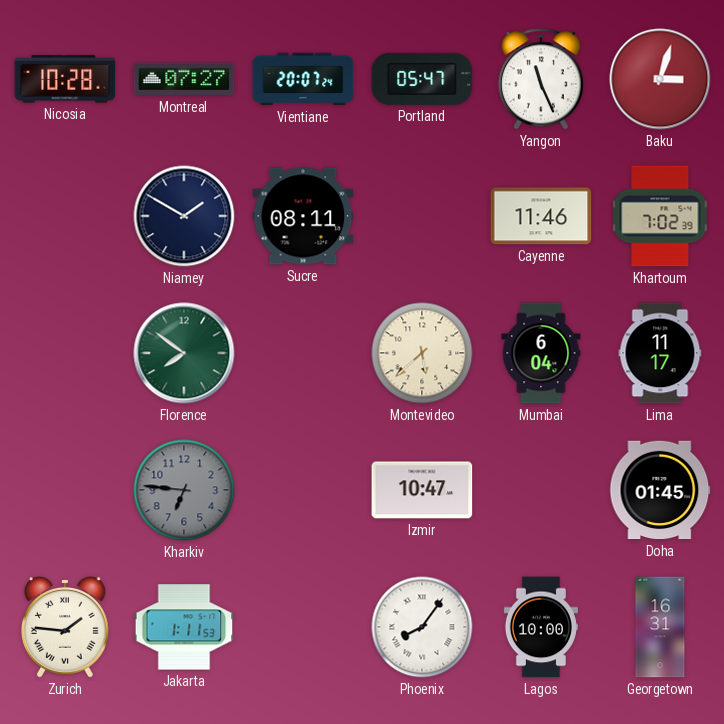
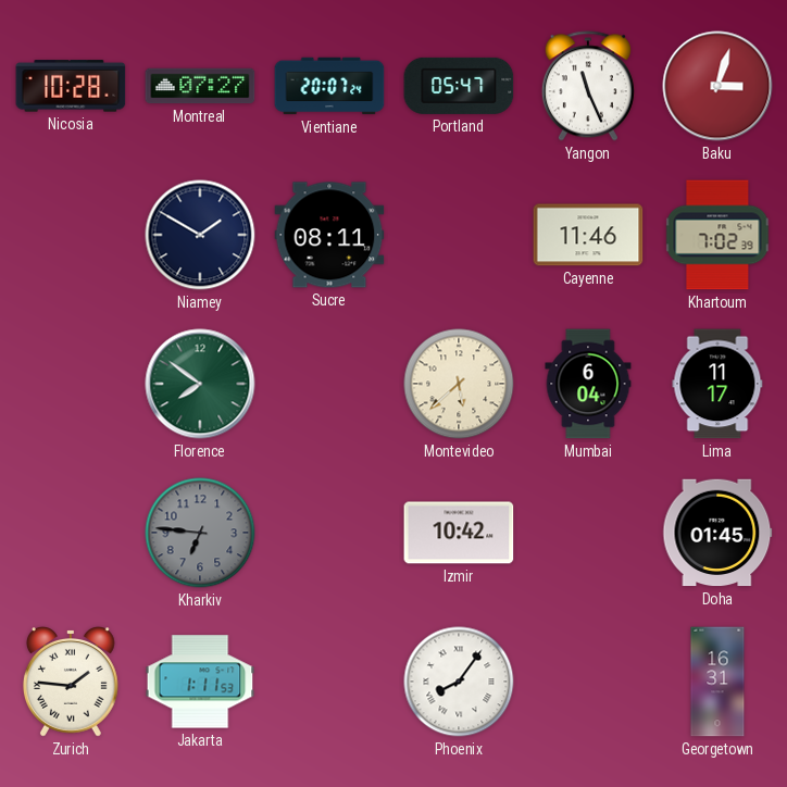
Izmir: 10:47 -> 10:42 (459, 533)
Lagos: 10:00 -> none (541, 627)
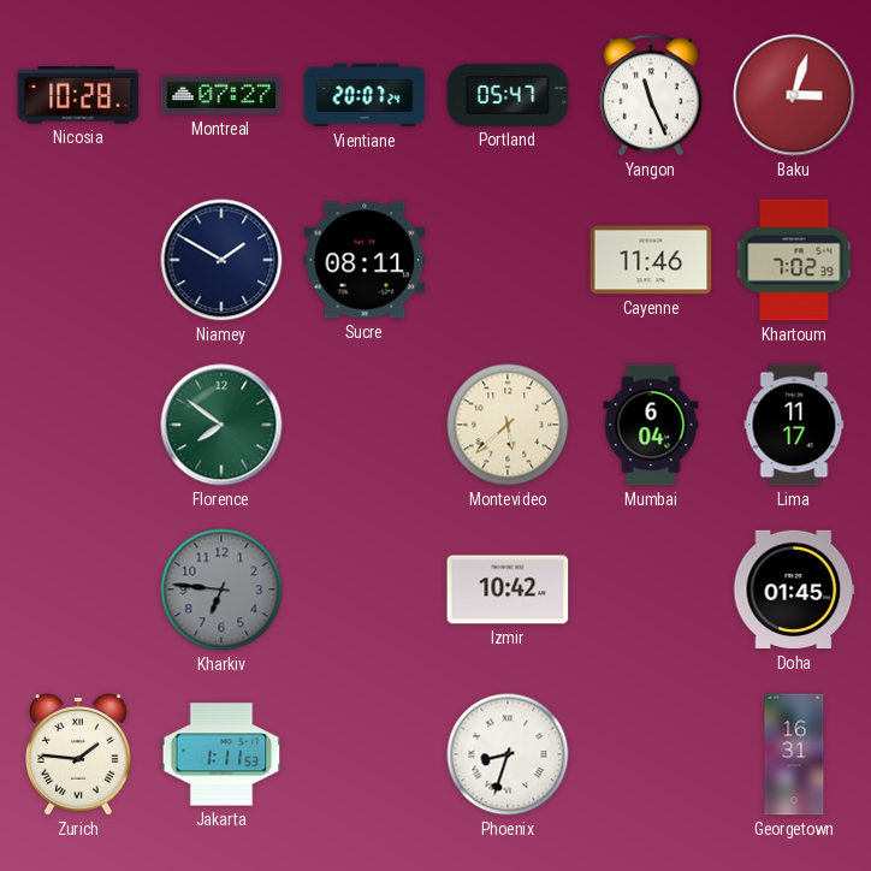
Phoenix: 8:06 -> 8:33 (508, 754)
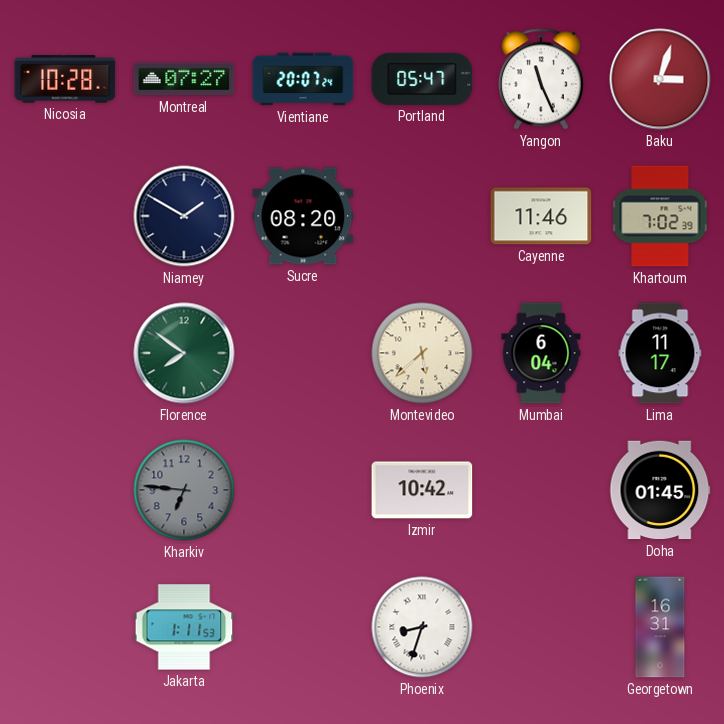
Sucre: 08:11 -> 08:20 (303, 216)
Zurich: 1:46 -> none (79, 756)
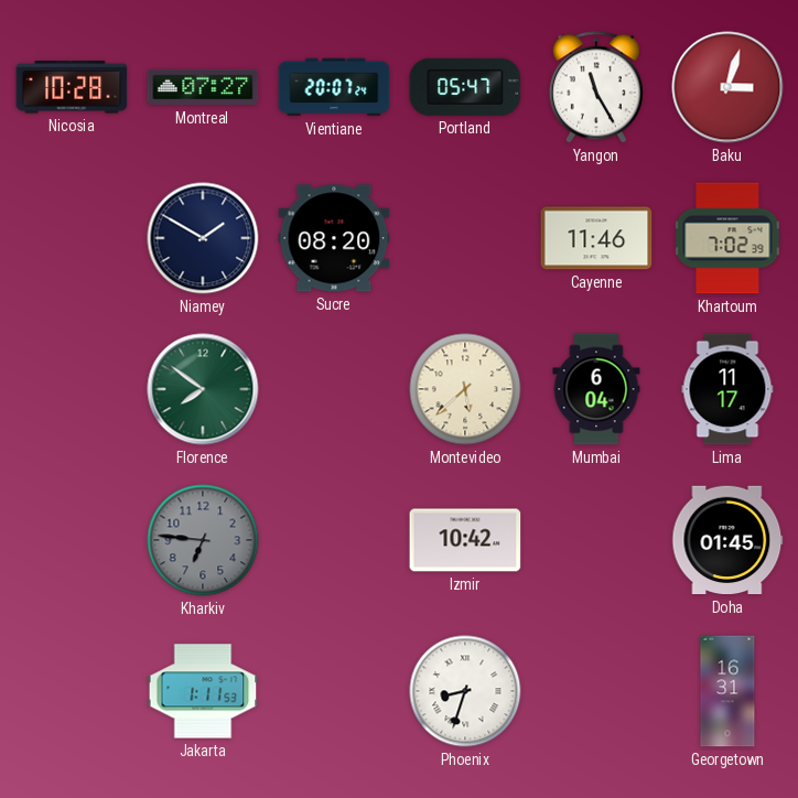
Yangon: 11:26 -> 11:25 (596, 87)
